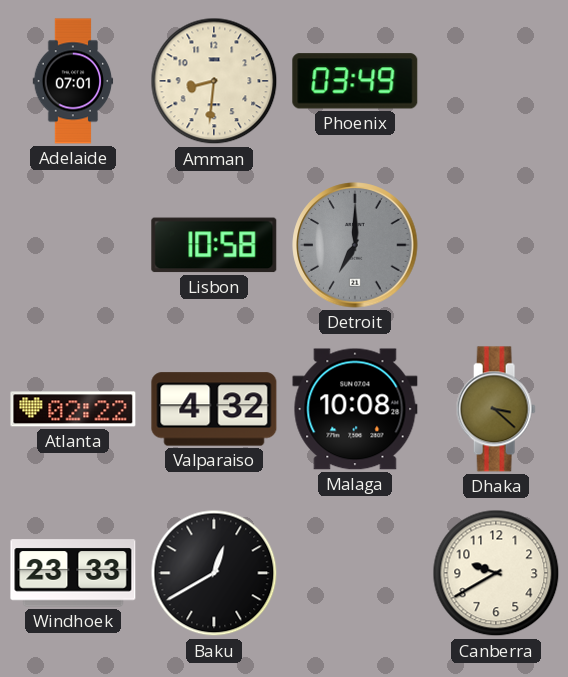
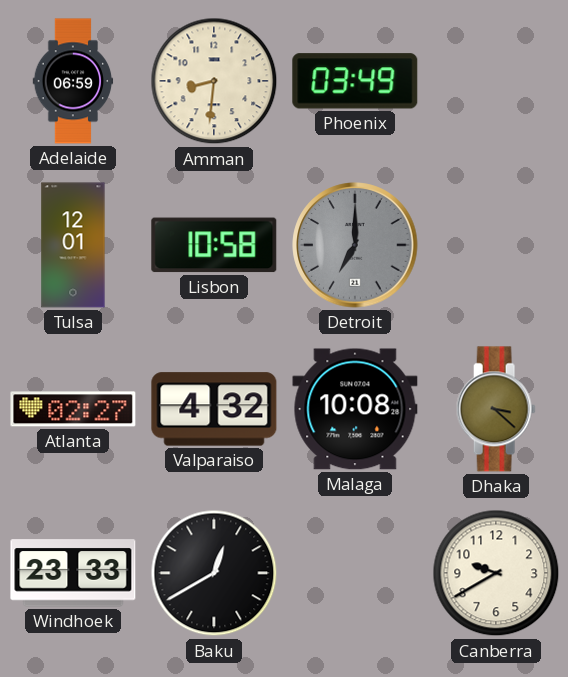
Adelaide: 07:01 -> 06:59 (73, 81)
Tulsa: none -> 12:01 (73, 245)
Atlanta: 02:22 -> 02:27 (73, 409)
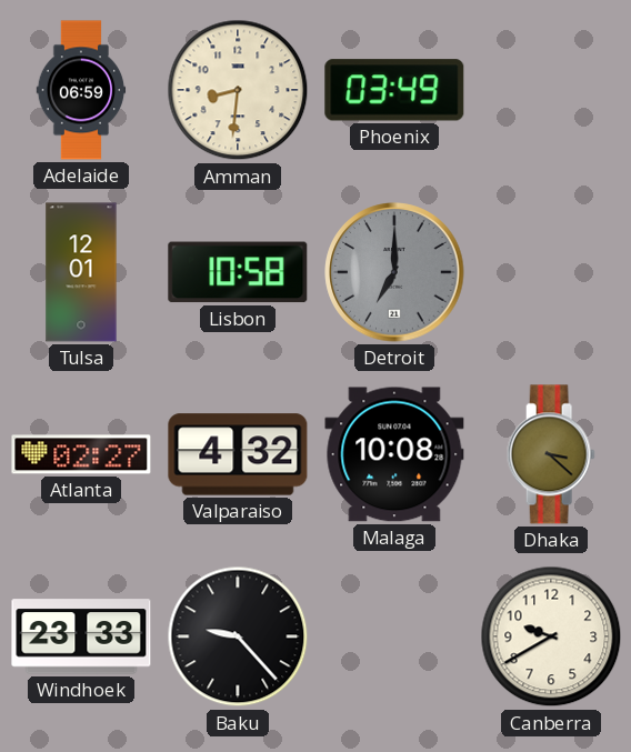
Baku: 12:40 -> 9:23 (238, 636)
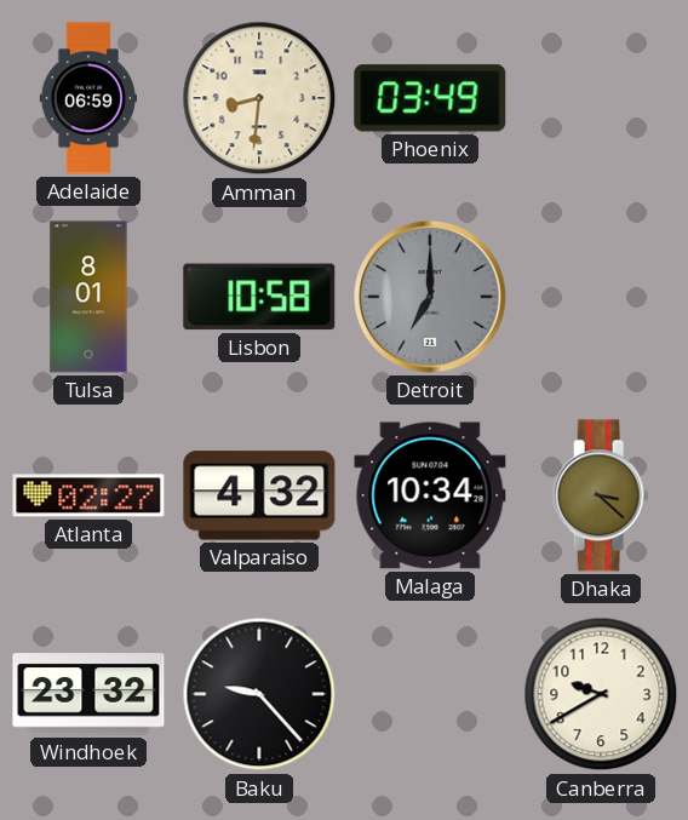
Tulsa: 12:01 -> 8:01 (88, 297)
Malaga: 10:08 -> 10:34 (430, 495)
Windhoek: 23:33 -> 23:32 (88, 694)
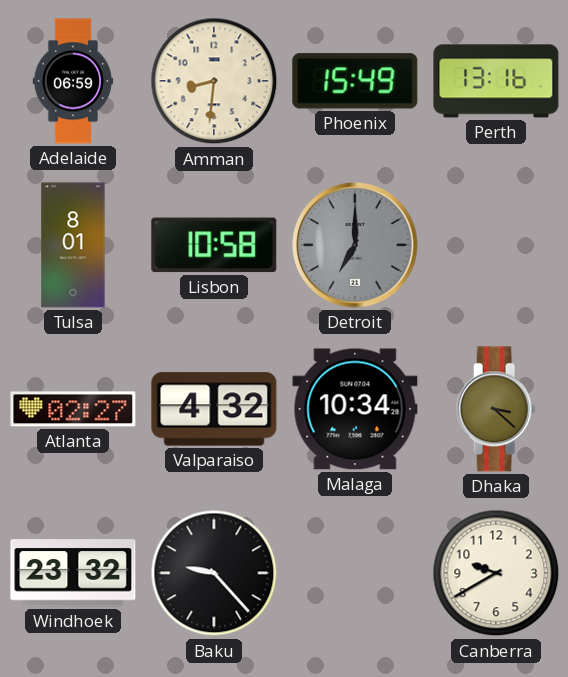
Phoenix: 03:49 -> 15:49 (355, 81)
Perth: none -> 13:16 (496, 81)
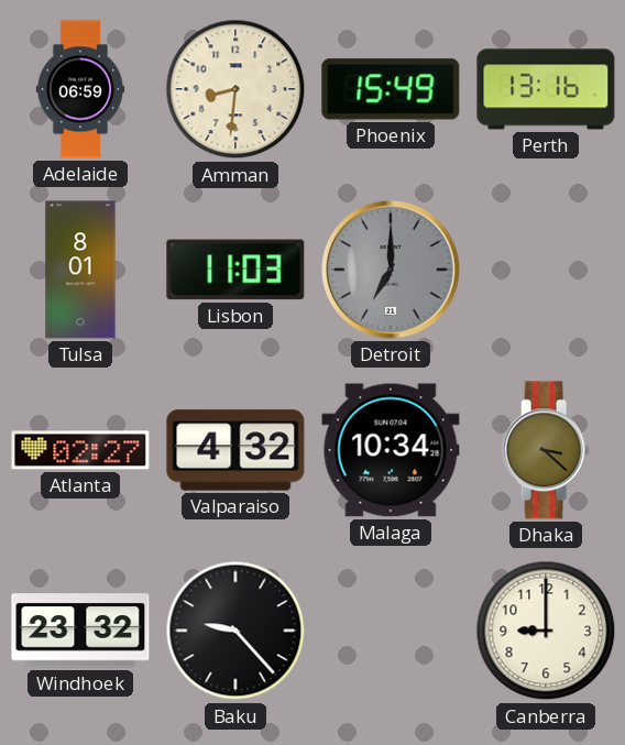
Lisbon: 10:58 -> 11:03 (235, 270)
Canberra: 9:40 -> 9:00 (546, 631)
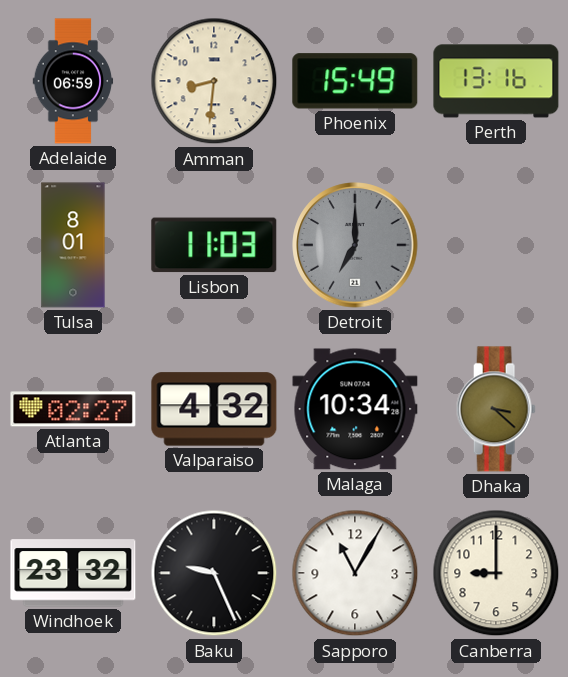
Baku: 9:23 -> 9:26 (214, 573)
Sapporo: none -> 11:05 (355, 573)
